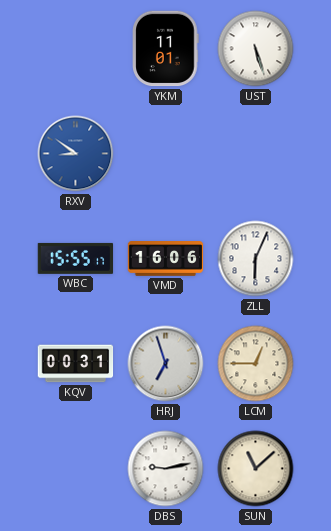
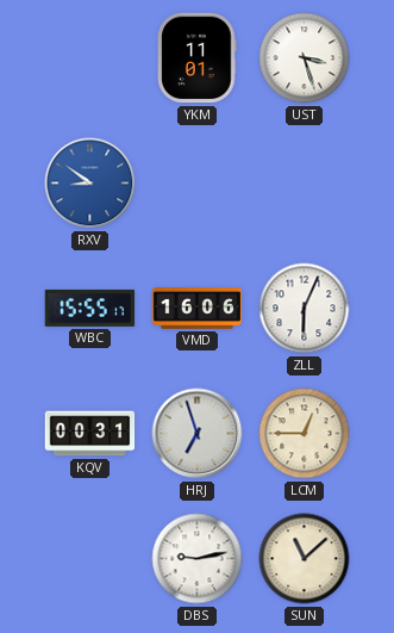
UST: 5:27 -> 3:27 (305, 58)
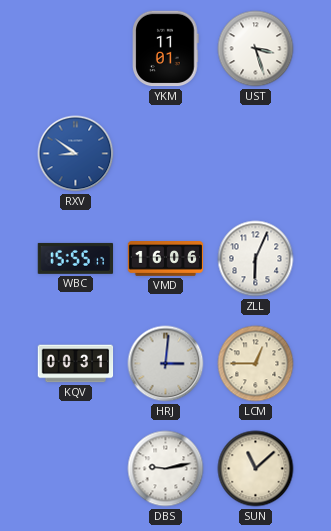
HRJ: 6:57 -> 3:01 (166, 364)
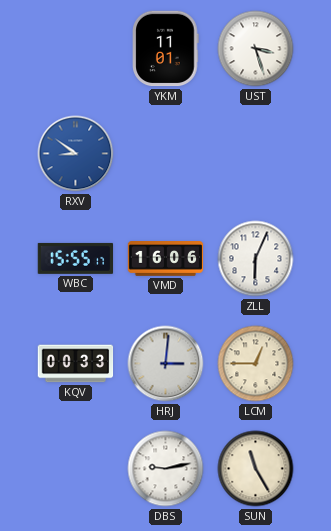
KQV: 00:31 -> 00:33 (76, 364)
SUN: 11:08 -> 11:25 (256, 469)
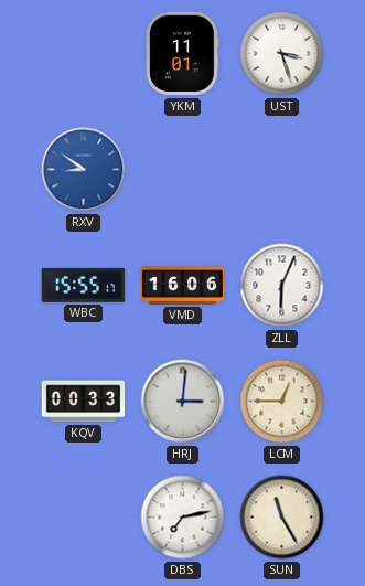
DBS: 9:13 -> 7:13 (183, 518)
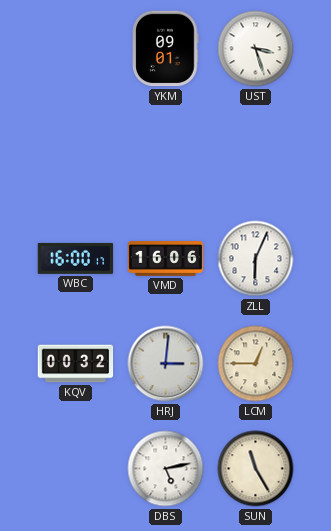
YKM: 11:01 -> 09:01 (166, 49)
RXV: 8:51 -> none (84, 170)
WBC: 15:55 -> 16:00 (76, 258)
KQV: 00:33 -> 00:32 (76, 364)
DBS: 7:13 -> 5:13 (166, 469)
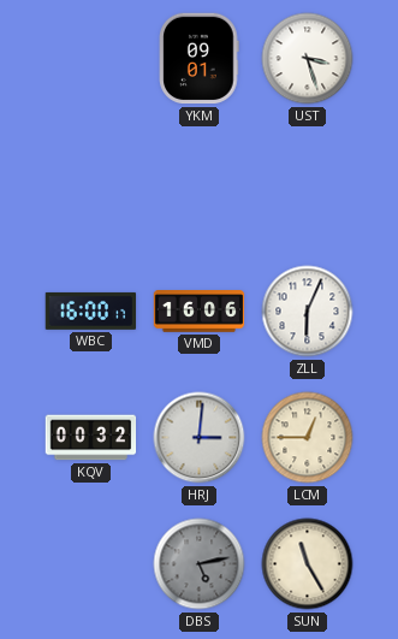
DBS dial: white -> grey (200, 564)
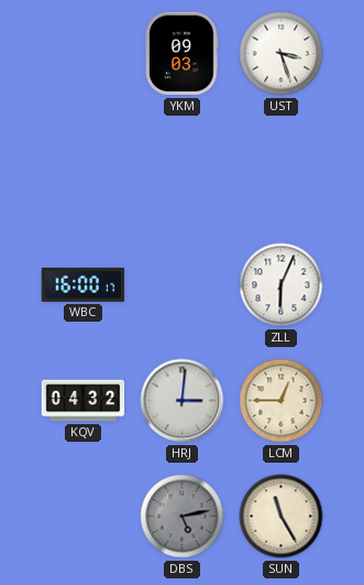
YKM: 09:01 -> 09:03 (183, 54)
VMD: 16:06 -> none (200, 312)
KQV: 00:32 -> 04:32 (84, 401)
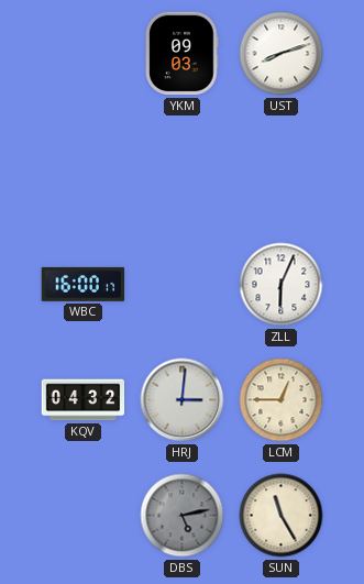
UST: 3:27 -> 8:12 (282, 54)
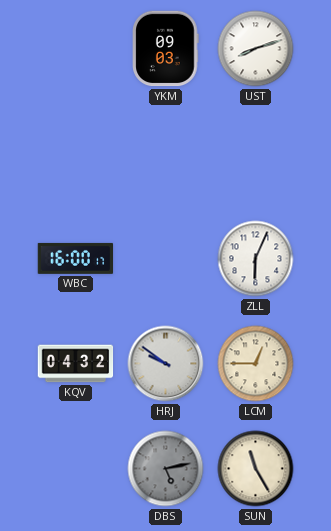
HRJ: 3:01 -> 9:51 (166, 364)
